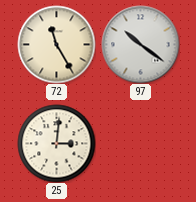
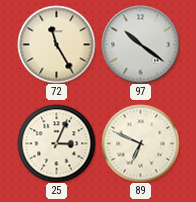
25: 3:01 -> 3:04 (56, 143)
89: none -> 6:49 (140, 143)
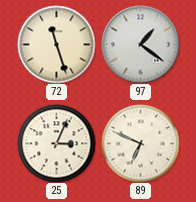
72: 11:25 -> 11:27 (56, 44)
97: 10:21 -> 1:21 (140, 44)
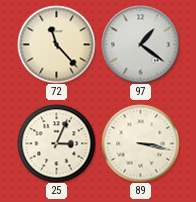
72: 11:27 -> 11:23 (56, 44)
89: 6:49 -> 3:17 (140, 143)
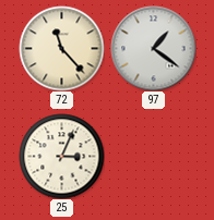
89: 3:17 -> none (140, 143)
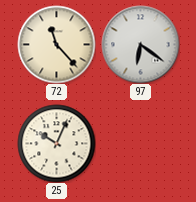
97: 1:21 -> 6:21 (140, 44)
25: 3:04 -> 10:04 (56, 143)
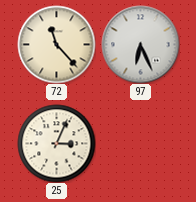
97: 6:21 -> 6:26 (140, 44)
25: 10:04 -> 3:04 (56, 143)
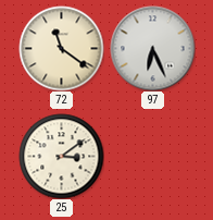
72: 11:23 -> 11:21 (61, 48)
25: 3:04 -> 3:09 (61, 156)
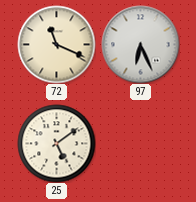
72: 11:21 -> 11:19 (56, 44)
25: 3:09 -> 5:09 (56, 143)
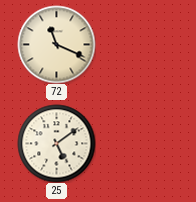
97: 6:26 -> none (140, 44)
